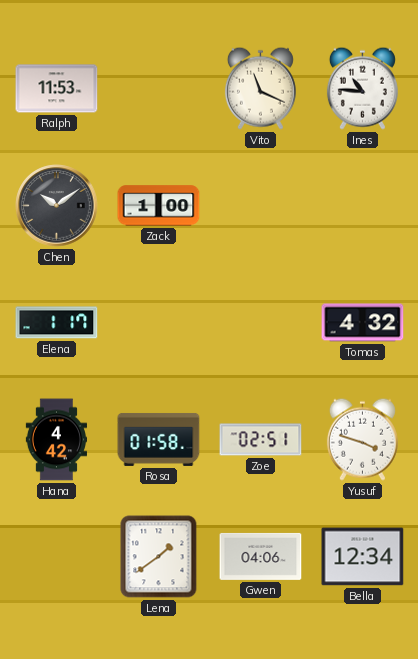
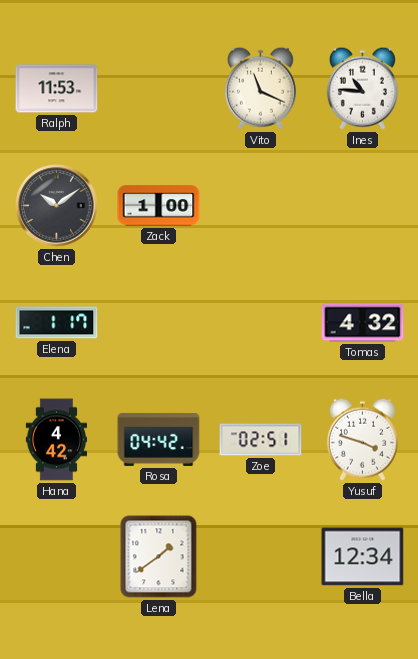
Rosa: 01:58 -> 04:42 (159, 439)
Gwen: 04:06 -> none (261, 556)
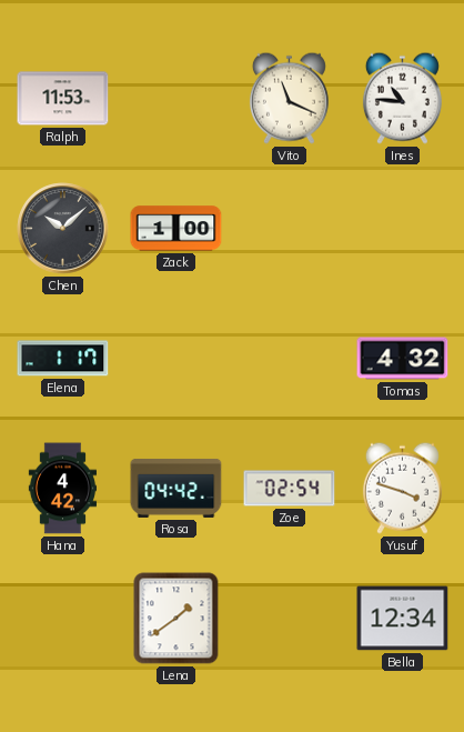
Chen: 10:09 -> 10:08 (63, 229)
Zoe: 02:51 -> 02:54 (290, 489)
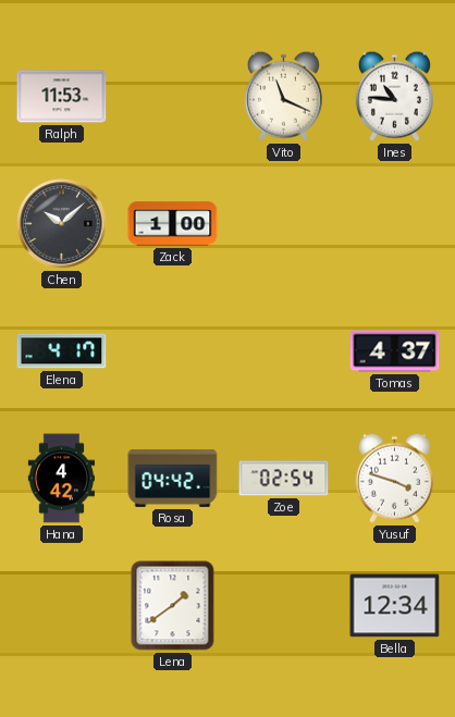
Elena: 1:17 -> 4:17 (62, 351)
Tomas: 4:32 -> 4:37 (395, 351)
